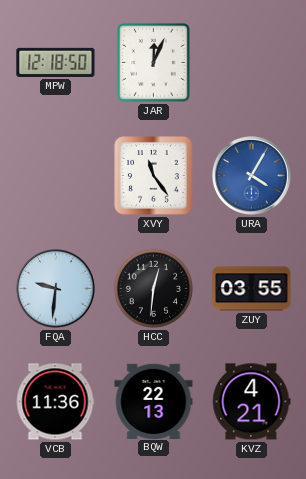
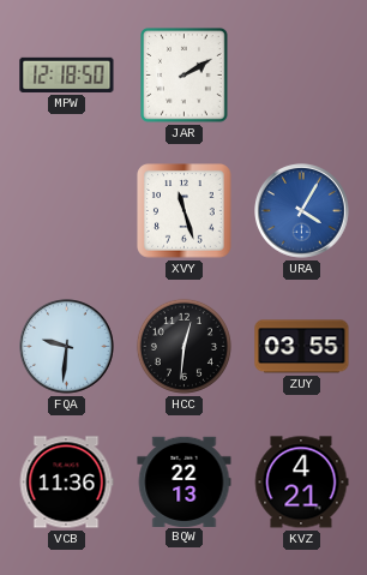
JAR: 12:04 -> 2:10 (185, 76)
XVY: 11:24 -> 11:27 (185, 211)
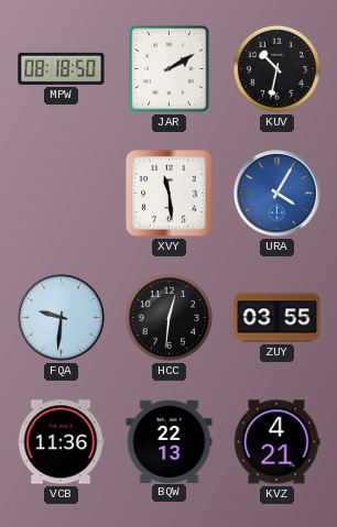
MPW: 12:18 -> 08:18 (62, 68)
KUV: none -> 10:32 (276, 68)
XVY: 11:27 -> 11:29 (170, 194)
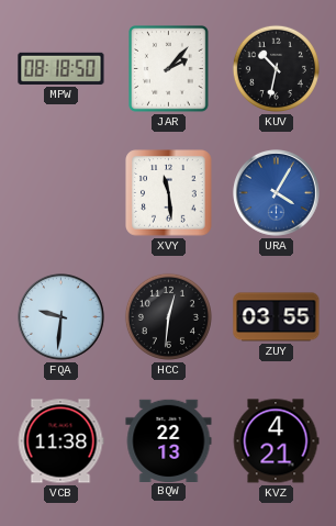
JAR: 2:10 -> 2:07 (169, 69)
VCB: 11:36 -> 11:38 (60, 441)
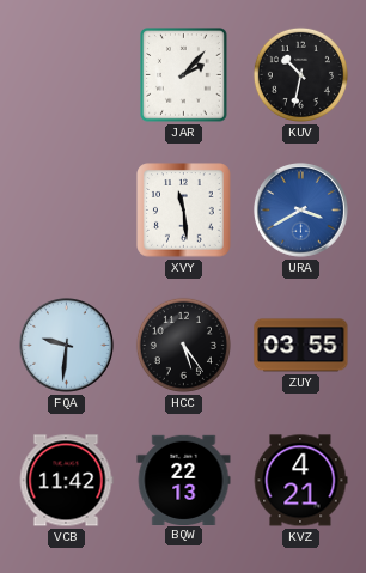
MPW: 08:18 -> none (61, 68)
URA: 4:05 -> 3:40 (301, 211)
HCC: 12:31 -> 5:24 (183, 345)
VCB: 11:38 -> 11:42 (66, 481)
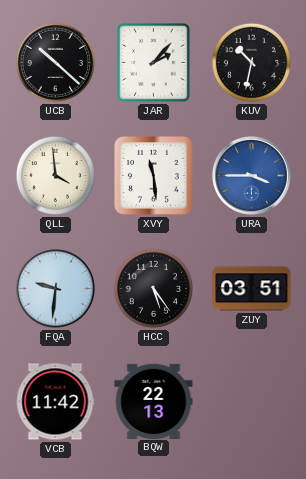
UCB: none -> 10:22 (55, 62)
QLL: none -> 3:59 (55, 175)
URA: 3:40 -> 3:45 (252, 176)
ZUY: 03:55 -> 03:51 (252, 289)
KVZ: 4:21 -> none (300, 481)
